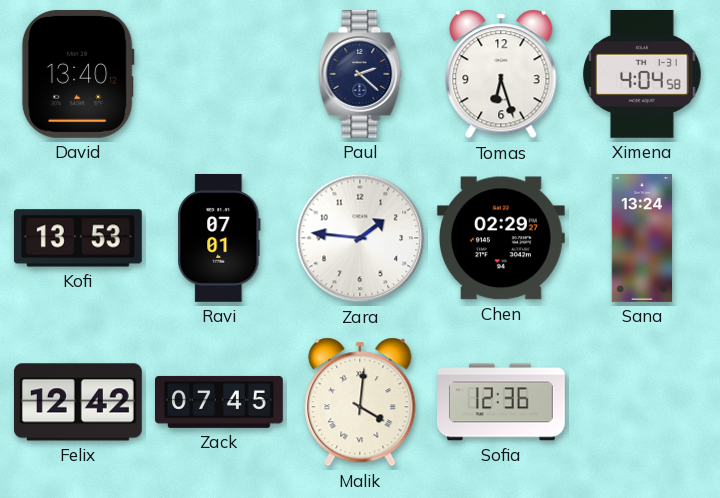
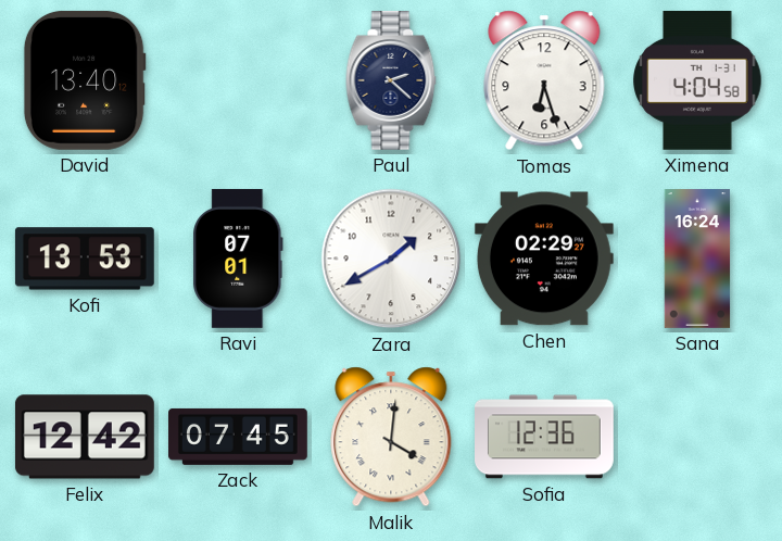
Zara: 1:46 -> 1:40 (391, 259)
Sana: 13:24 -> 16:24 (697, 260)
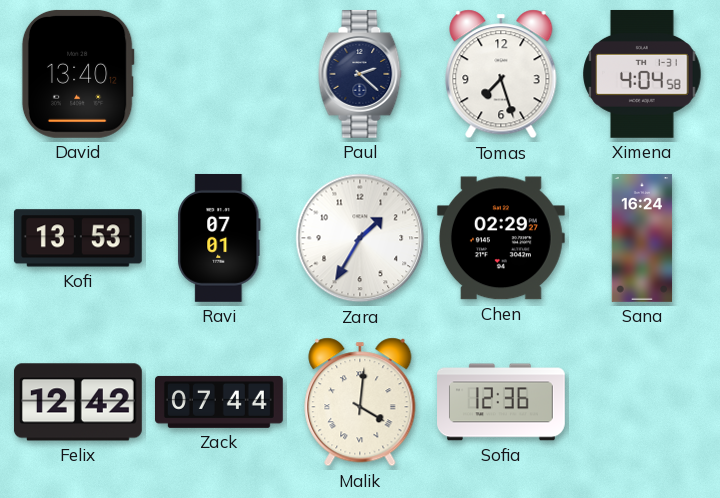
Tomas: 6:27 -> 7:27 (501, 74)
Zara: 1:40 -> 1:35 (360, 238)
Zack: 07:45 -> 07:44 (220, 402)
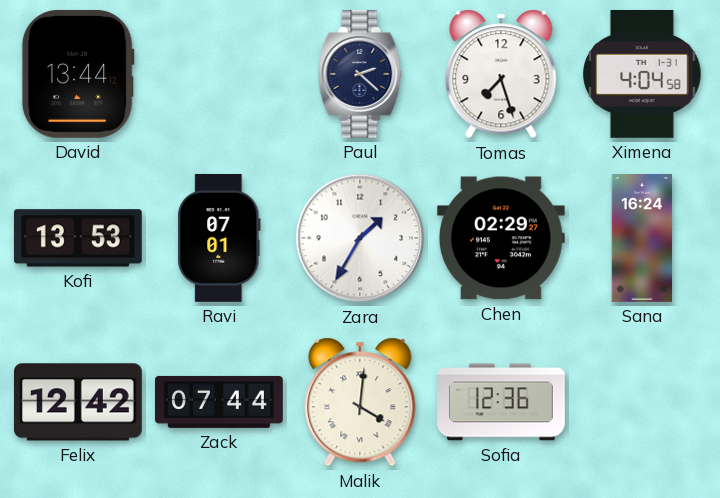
David: 13:40 -> 13:44 (78, 74)
